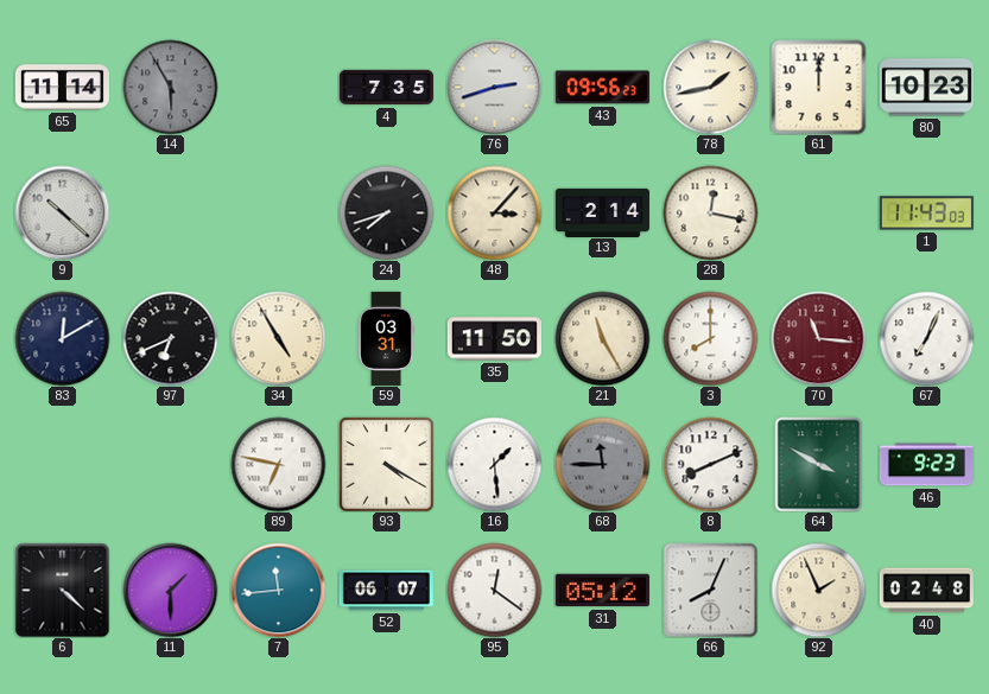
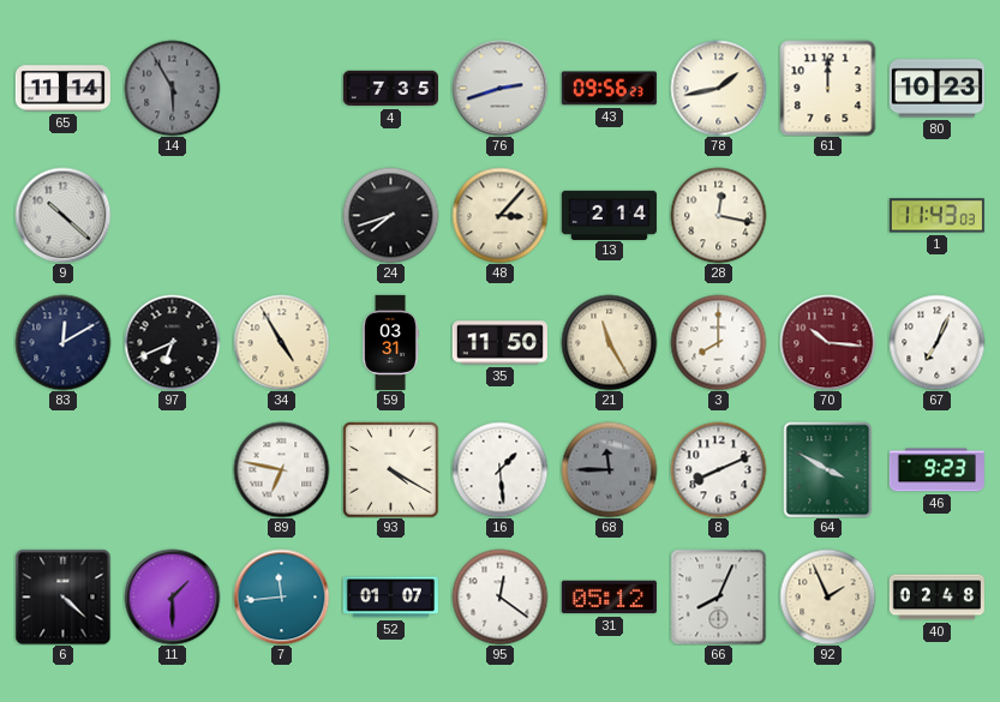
70: 11:16 -> 10:16 (827, 342)
52: 06:07 -> 01:07 (390, 598)
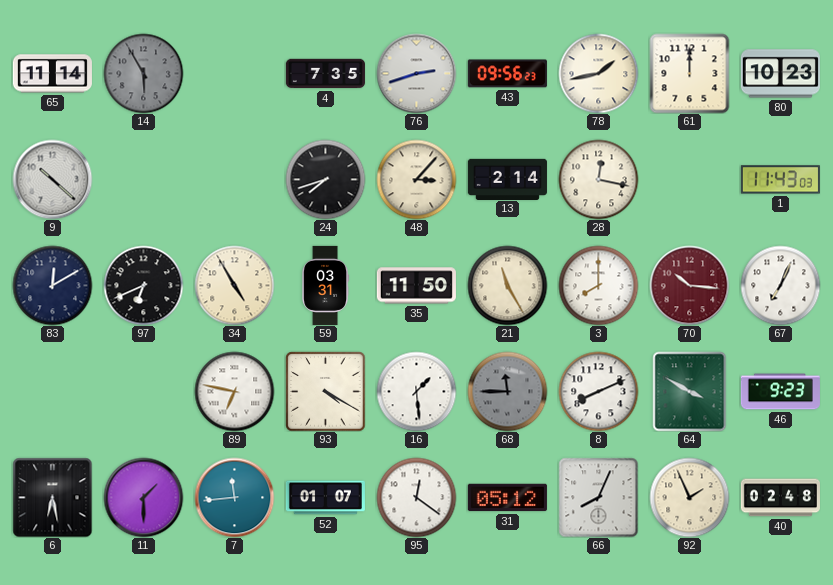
6: 4:22 -> 6:28 (52, 497)
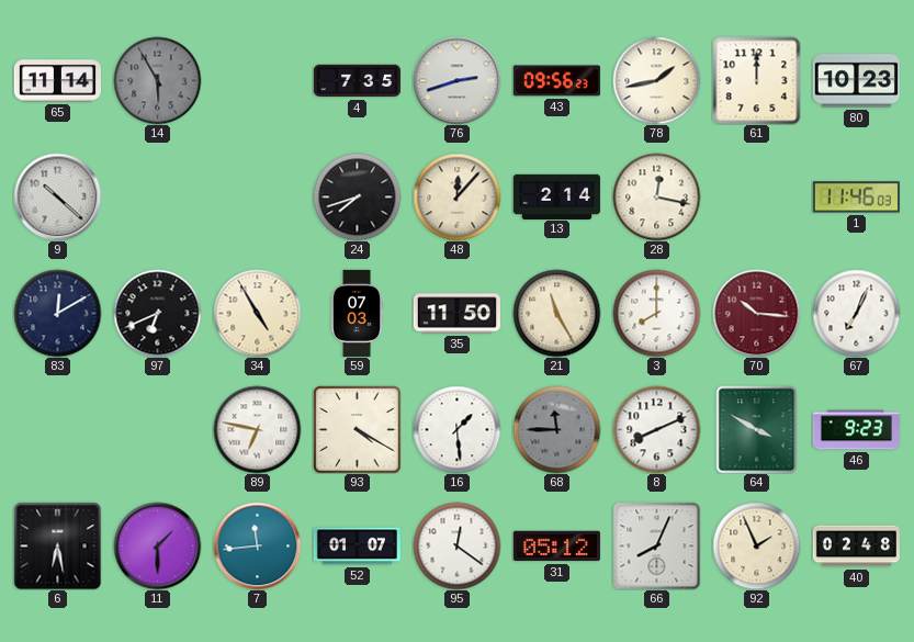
48: 3:07 -> 12:07 (456, 196)
1: 11:43 -> 11:46 (856, 198)
59: 03:31 -> 07:03 (358, 313)
